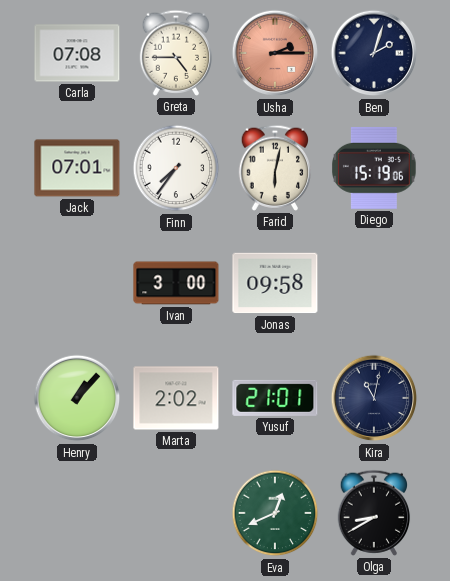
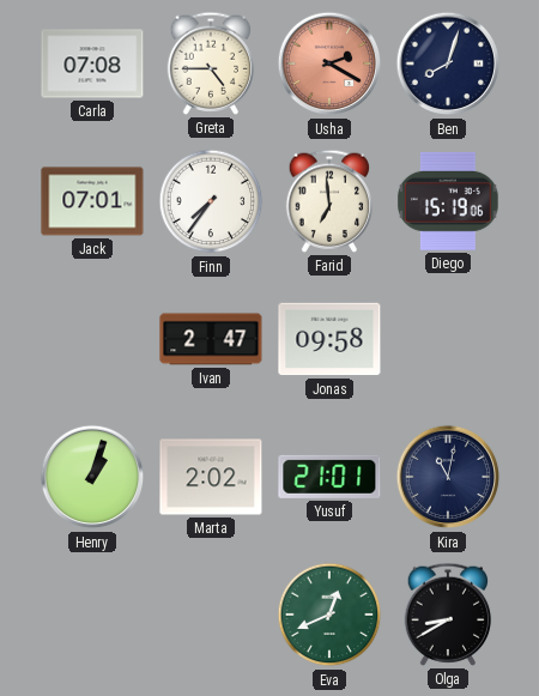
Usha: 2:15 -> 2:20 (329, 63)
Ben: 2:03 -> 8:03 (448, 63)
Farid: 6:02 -> 6:59 (329, 201)
Ivan: 3:00 -> 2:47 (211, 339)
Henry: 1:07 -> 1:03 (92, 477)
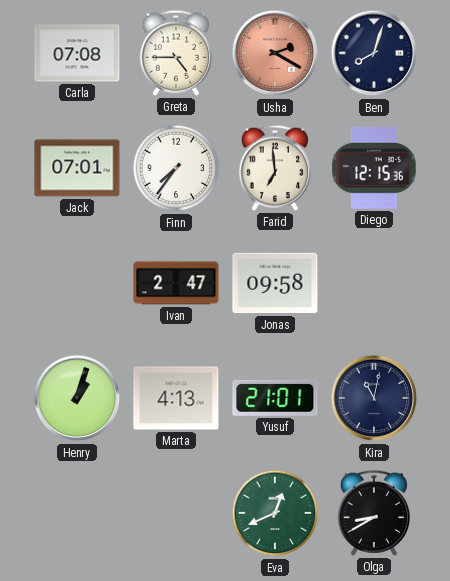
Diego: 15:19 -> 12:15 (375, 168)
Marta: 2:02 -> 4:13 (176, 398)
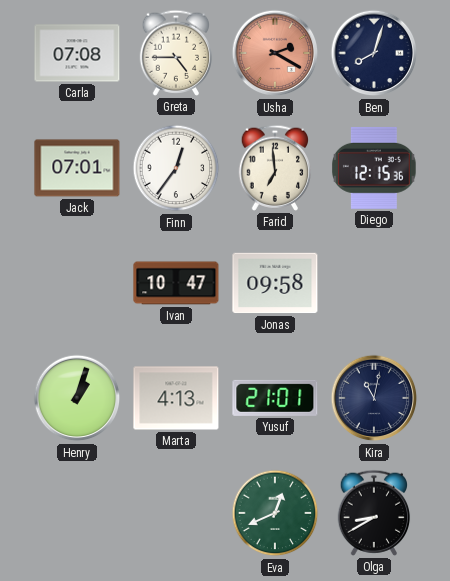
Finn: 7:36 -> 12:36 (176, 168)
Ivan: 2:47 -> 10:47 (176, 283)
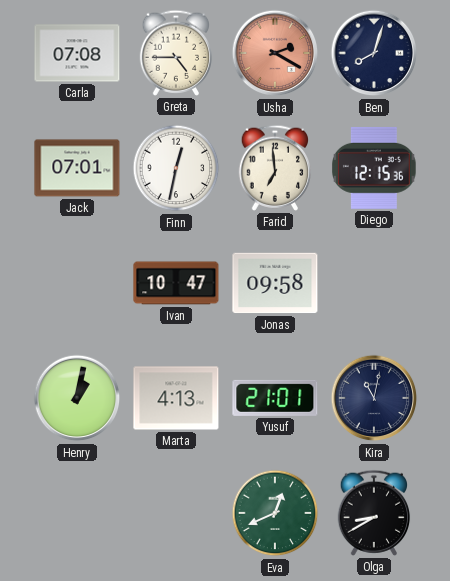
Finn: 12:36 -> 12:32 (176, 168)
Henry: 1:03 -> 1:02 (77, 398)
